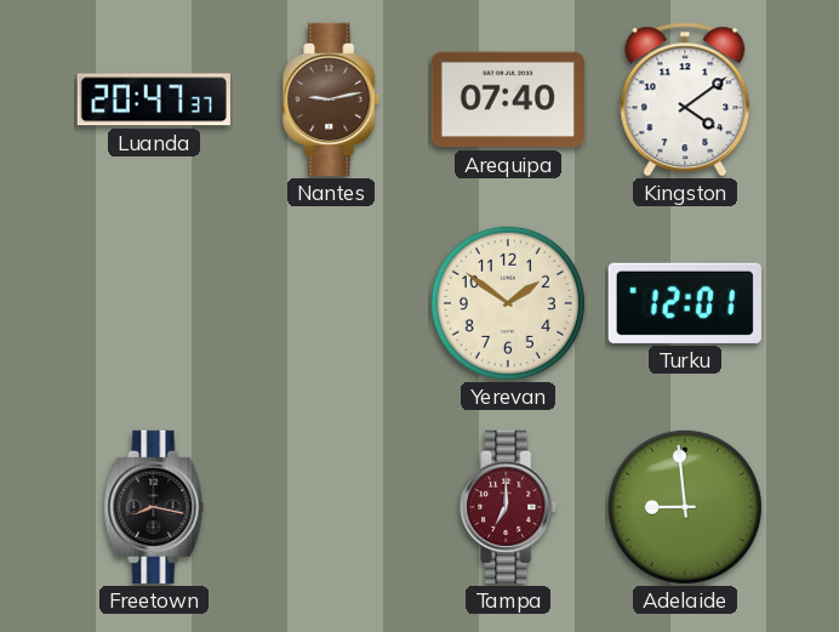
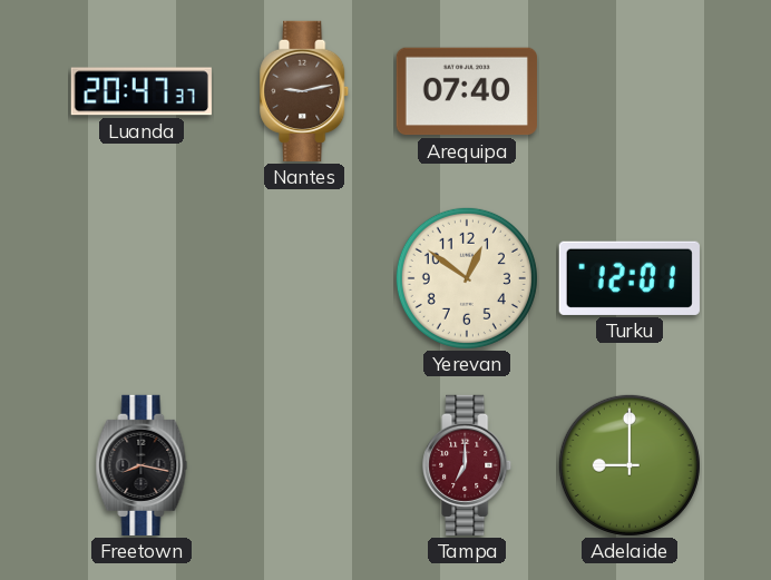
Kingston: 4:09 -> none (685, 99)
Yerevan: 1:51 -> 12:51 (467, 278)
Adelaide: 8:59 -> 9:00 (630, 465)
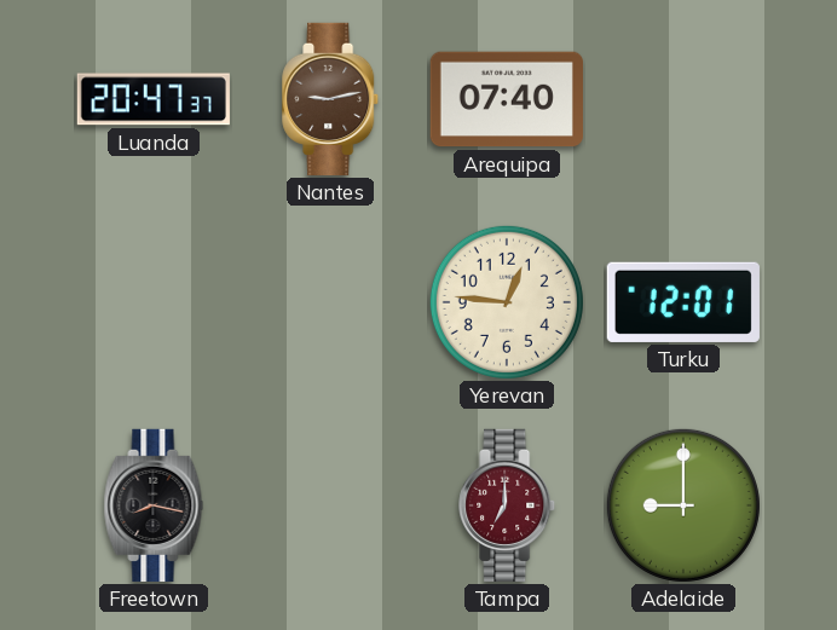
Yerevan: 12:51 -> 12:46 (507, 302)
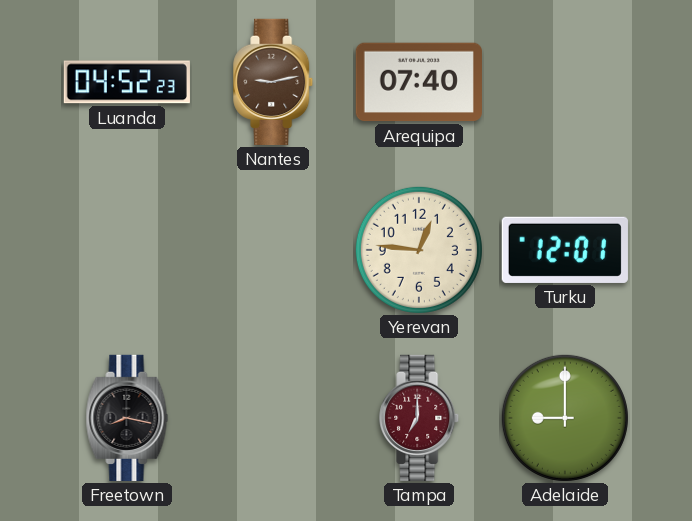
Luanda: 20:47 -> 04:52 (127, 82)
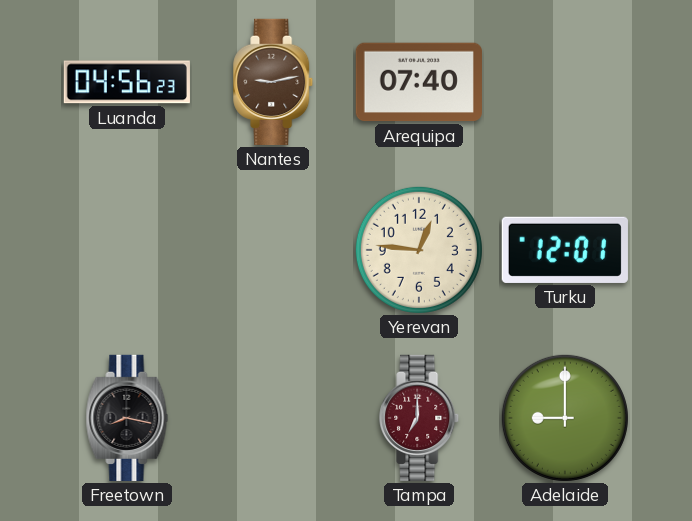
Luanda: 04:52 -> 04:56 (127, 82)
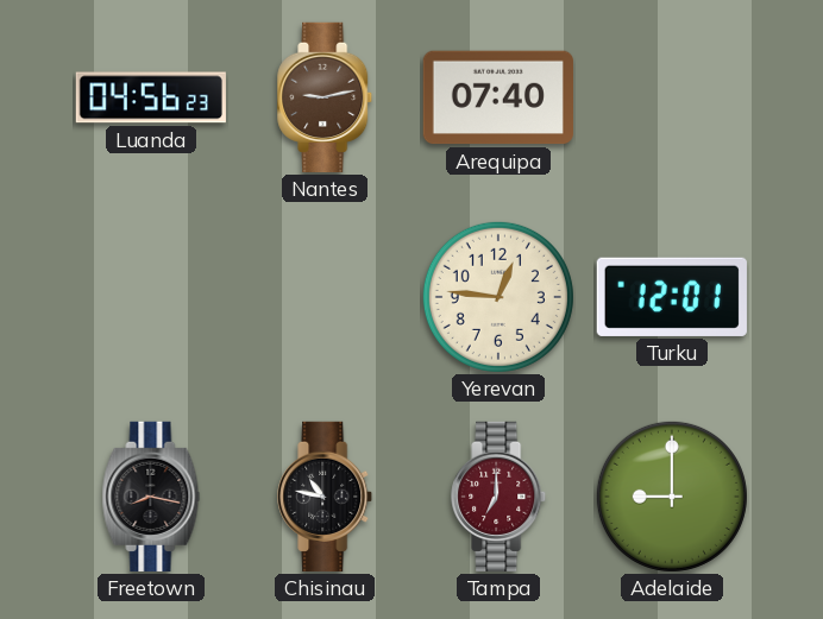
Chisinau: none -> 10:47 (326, 497)
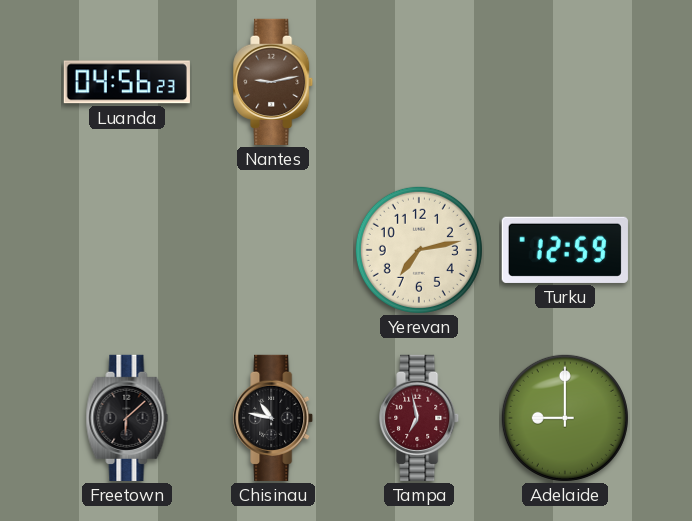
Arequipa: 07:40 -> none (498, 97)
Yerevan: 12:46 -> 7:13 (419, 250)
Turku: 12:01 -> 12:59 (565, 250)
Freetown: 8:17 -> 6:08 (127, 418)
Tampa: 7:00 -> 6:58 (420, 418)
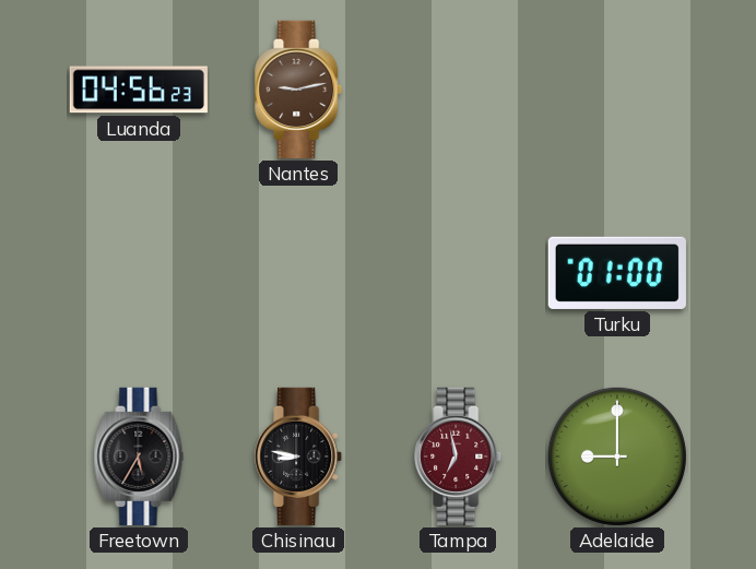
Yerevan: 7:13 -> none (419, 250)
Turku: 12:59 -> 01:00 (617, 273)
Freetown: 6:08 -> 5:35 (139, 457)
Chisinau: 10:47 -> 8:47 (299, 457)
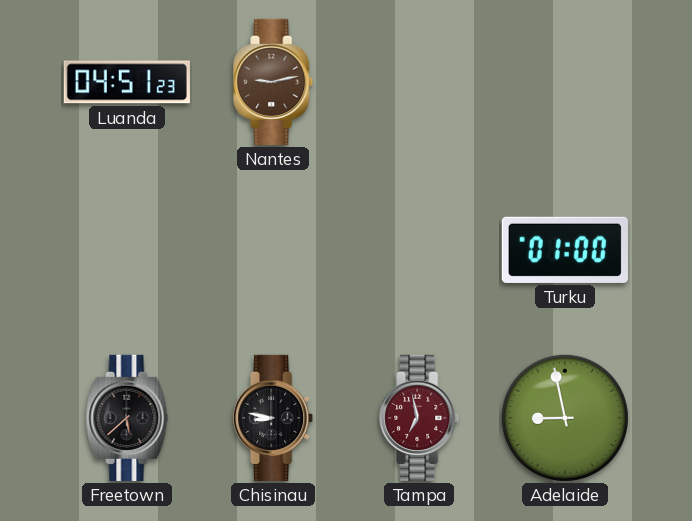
Luanda: 04:56 -> 04:51 (127, 82)
Freetown: 5:35 -> 5:38 (127, 418)
Adelaide: 9:00 -> 8:58 (565, 418)
